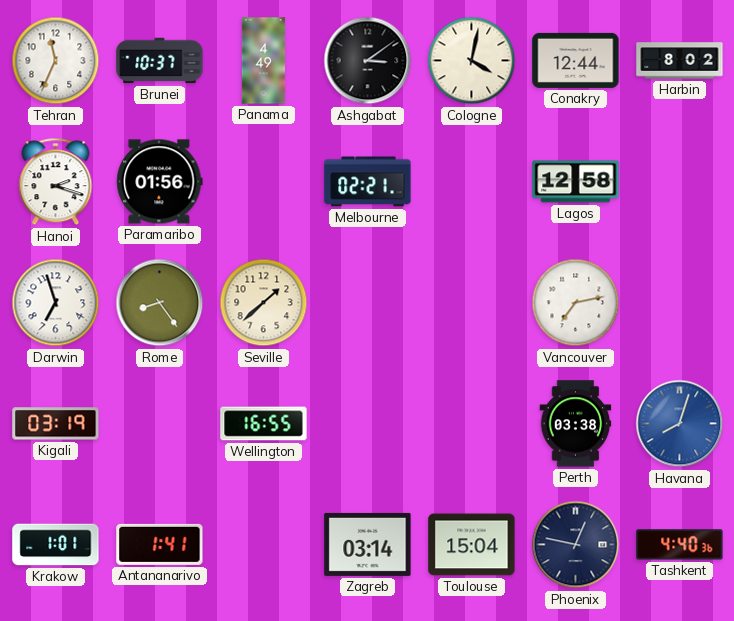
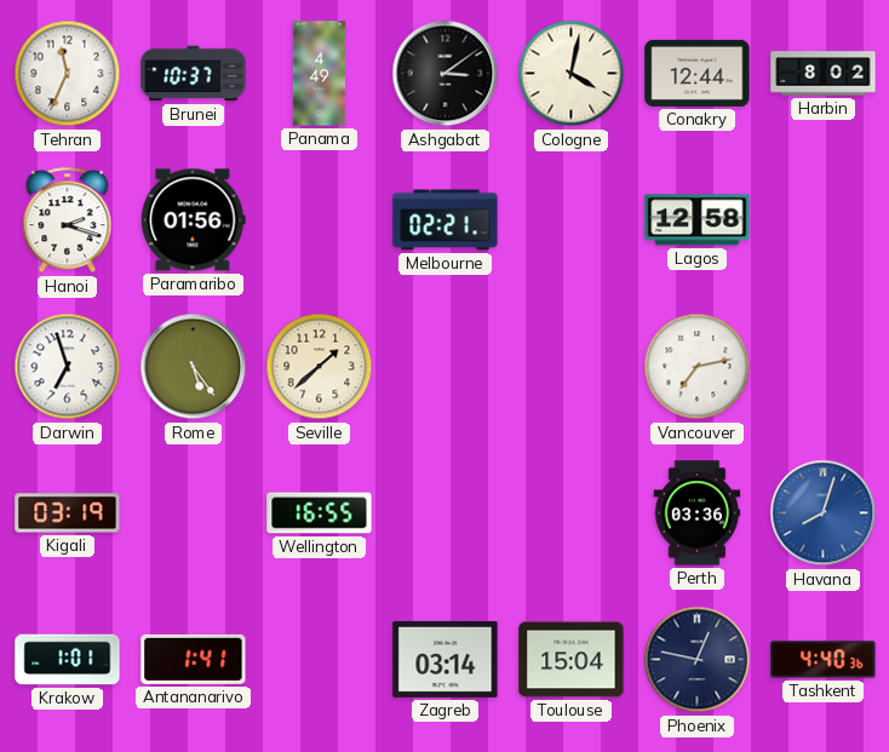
Rome: 8:24 -> 5:24 (194, 367)
Perth: 03:38 -> 03:36 (698, 513)
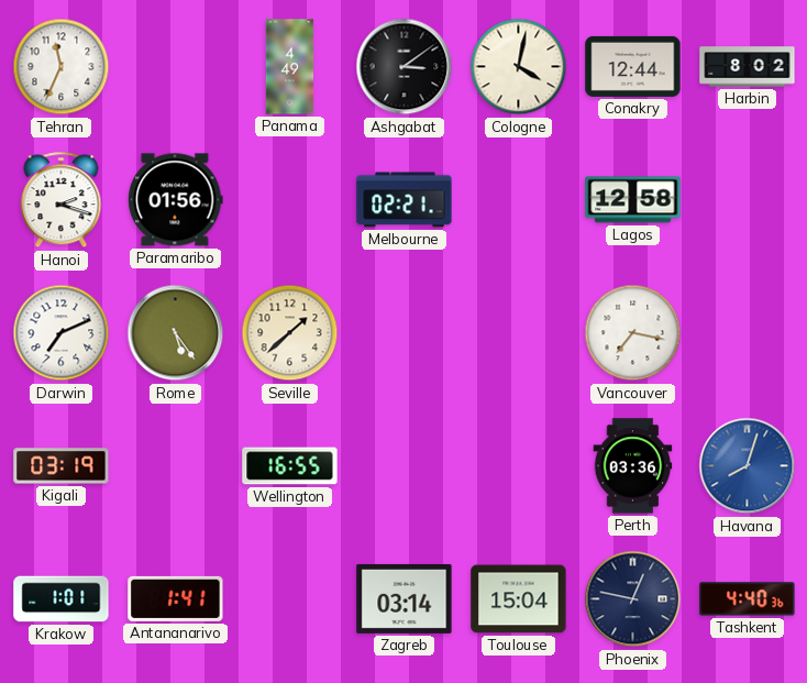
Brunei: 10:37 -> none (194, 74)
Darwin: 6:57 -> 7:11 (62, 333)
Vancouver: 7:13 -> 7:17 (633, 333)
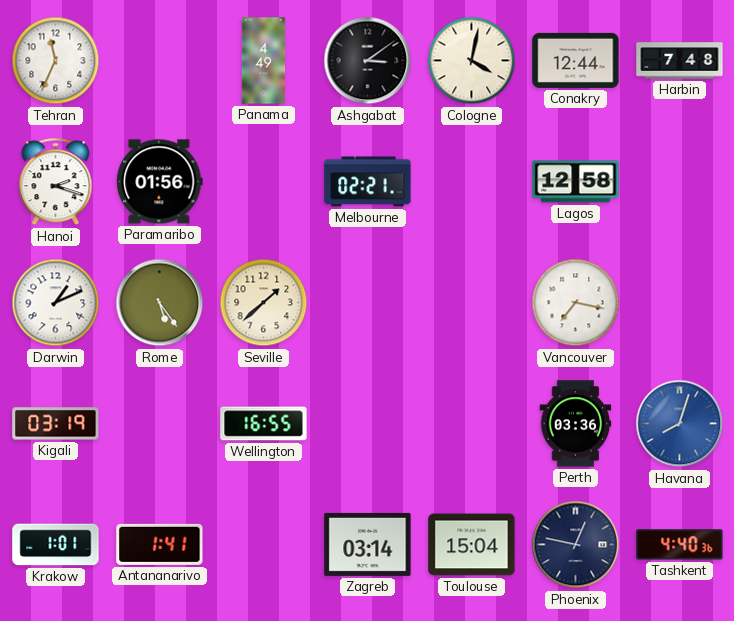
Harbin: 8:02 -> 7:48 (680, 61)
Darwin: 7:11 -> 1:11 (56, 303)
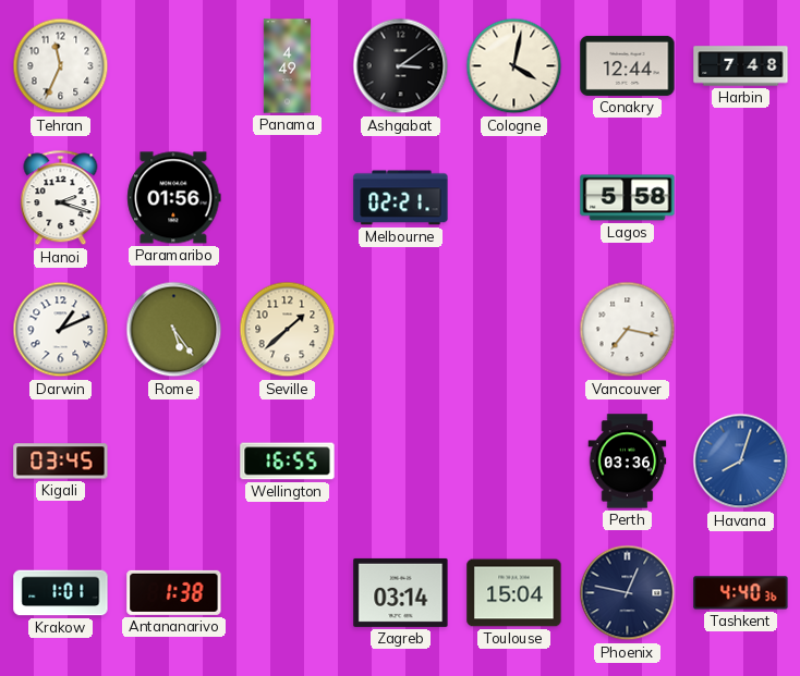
Lagos: 12:58 -> 5:58 (628, 198)
Kigali: 03:19 -> 03:45 (61, 462)
Antananarivo: 1:41 -> 1:38 (174, 592)
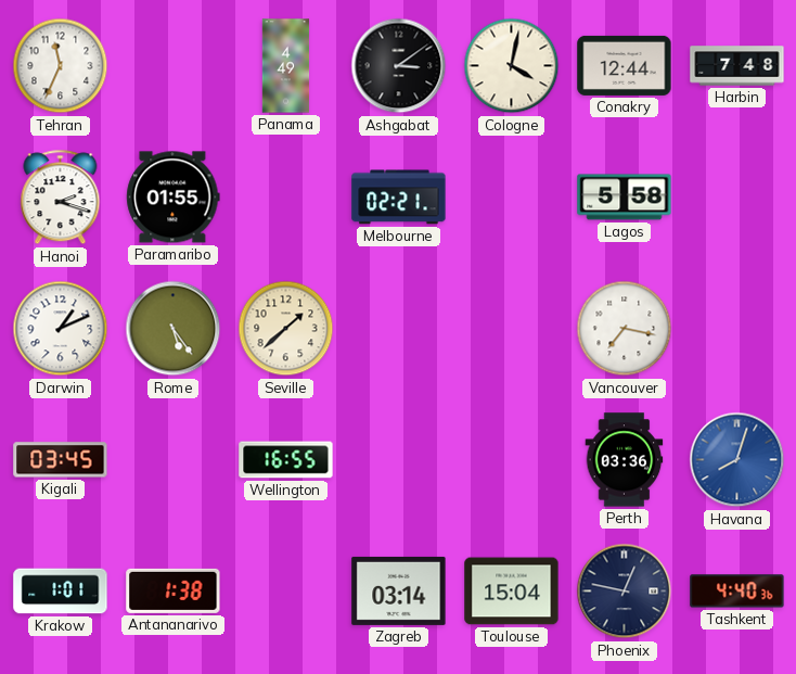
Paramaribo: 01:56 -> 01:55 (174, 198)
